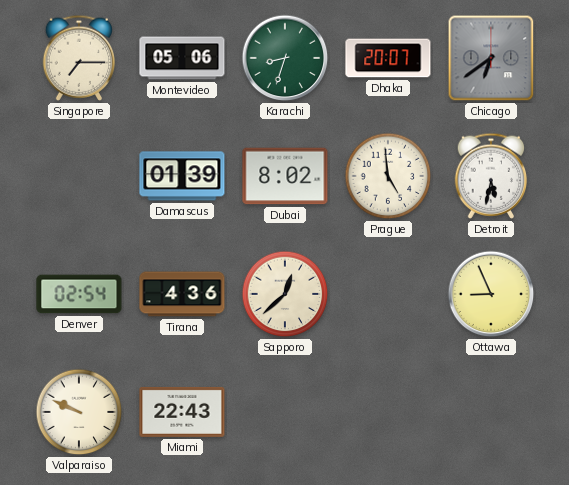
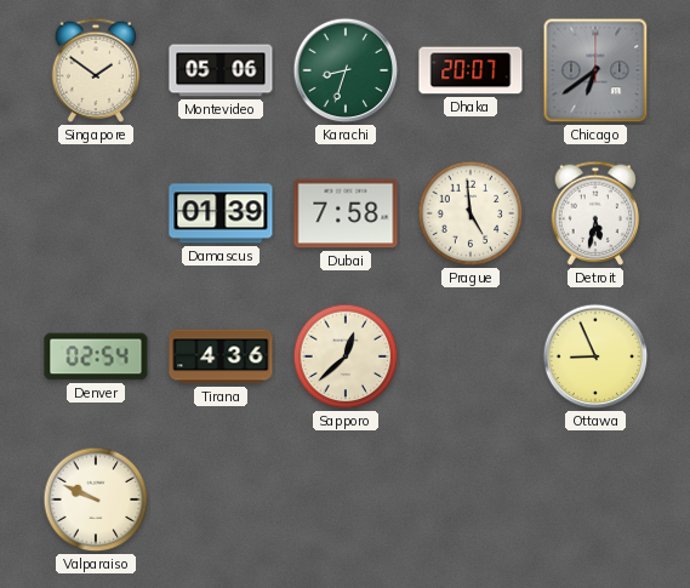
Singapore: 7:15 -> 1:51 (96, 70)
Dubai: 8:02 -> 7:58 (346, 213)
Miami: 22:43 -> none (182, 412)
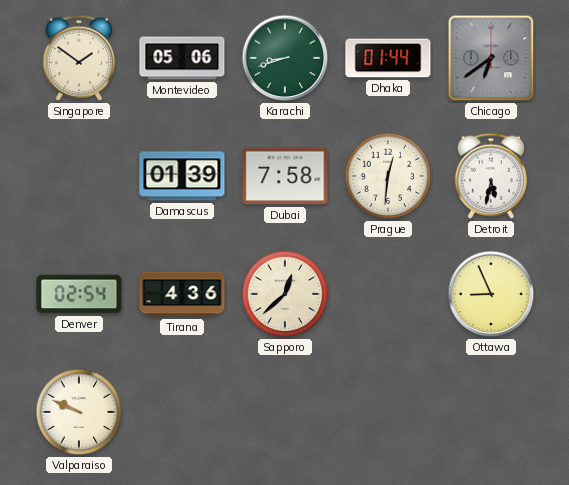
Karachi: 8:33 -> 8:42 (285, 58)
Dhaka: 20:07 -> 01:44 (388, 58)
Prague: 4:59 -> 12:31 (388, 176)
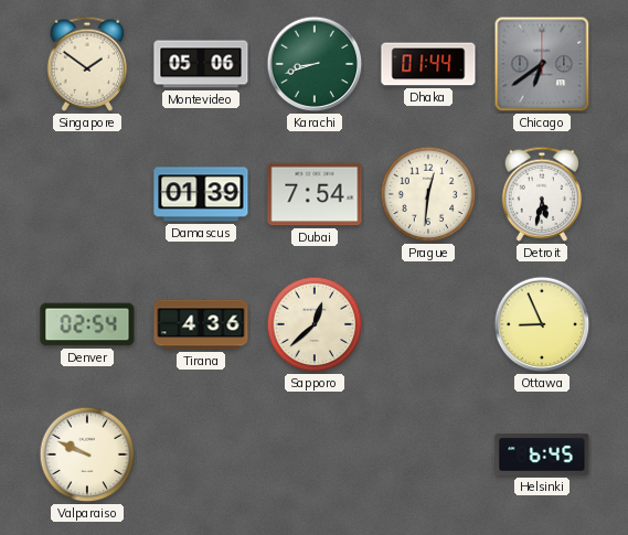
Dubai: 7:58 -> 7:54 (315, 194)
Helsinki: none -> 6:45 (542, 454)
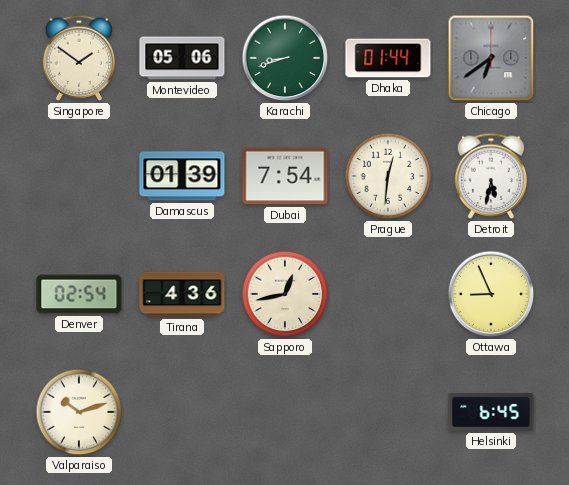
Sapporo: 12:38 -> 12:43 (285, 294)
Valparaiso: 9:49 -> 10:12 (79, 412)
